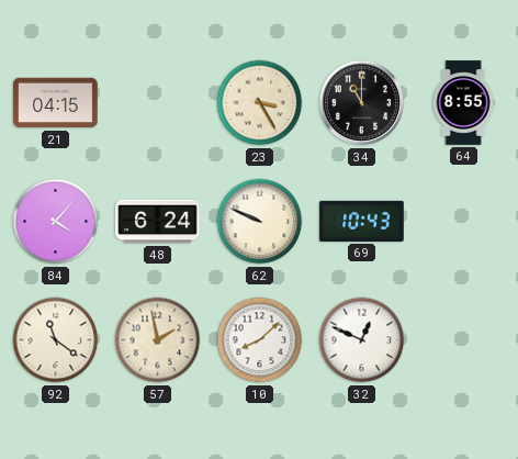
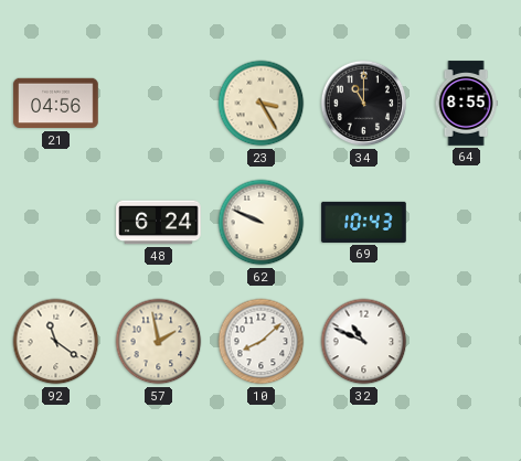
21: 04:15 -> 04:56 (56, 104)
84: 4:07 -> none (56, 222)
32: 12:49 -> 10:49 (364, 342)
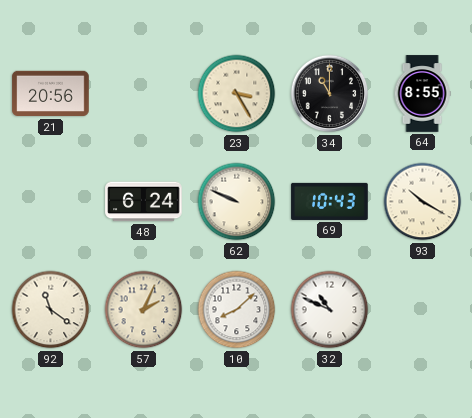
21: 04:56 -> 20:56 (51, 94)
93: none -> 10:20 (423, 202)
57: 1:58 -> 2:04 (144, 310)
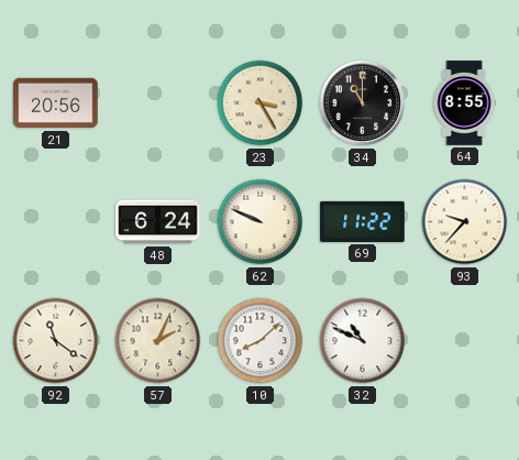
69: 10:43 -> 11:22 (363, 221)
93: 10:20 -> 9:37 (465, 222)
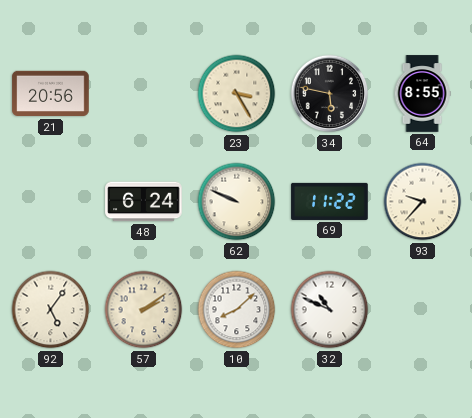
34: 11:00 -> 5:47 (330, 94)
92: 11:21 -> 5:06 (51, 310)
57: 2:04 -> 2:09 (144, 310)
